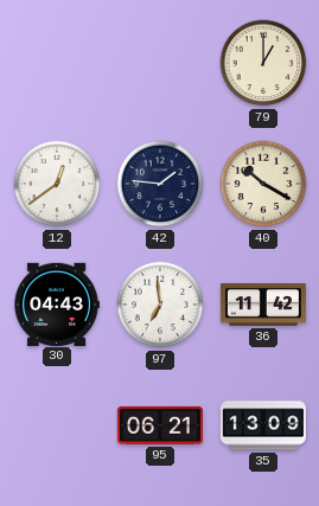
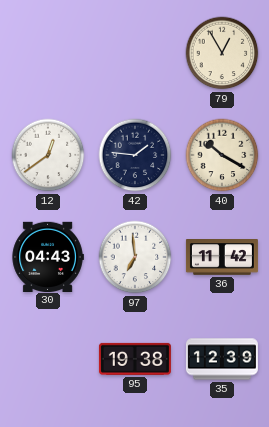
79: 1:00 -> 12:55 (222, 53)
95: 06:21 -> 19:38 (135, 359)
35: 13:09 -> 12:39 (222, 359)
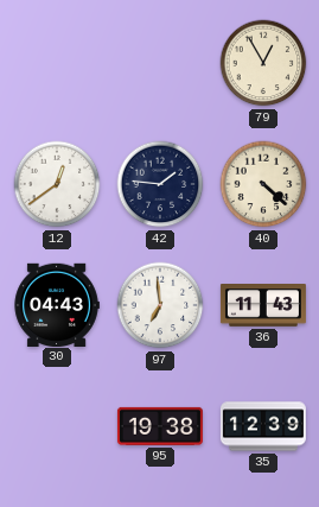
40: 10:20 -> 4:22 (263, 184)
36: 11:42 -> 11:43 (263, 306)
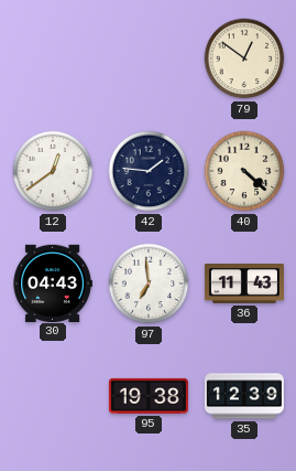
79: 12:55 -> 12:51 (244, 58)
